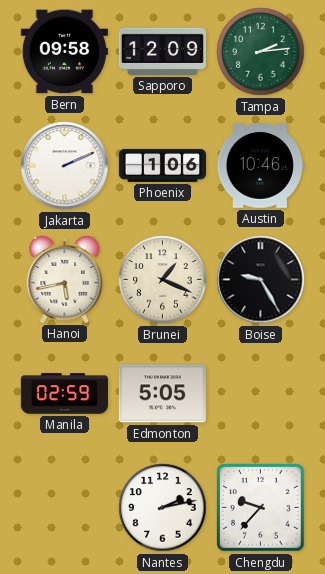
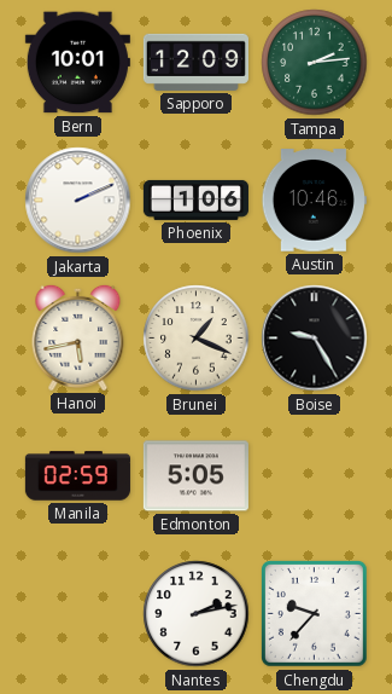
Bern: 09:58 -> 10:01 (77, 63)
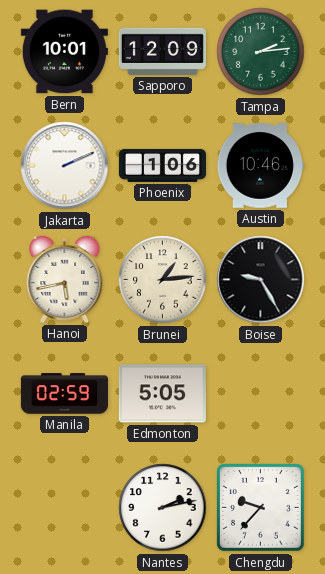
Brunei: 1:19 -> 1:14 (163, 280)
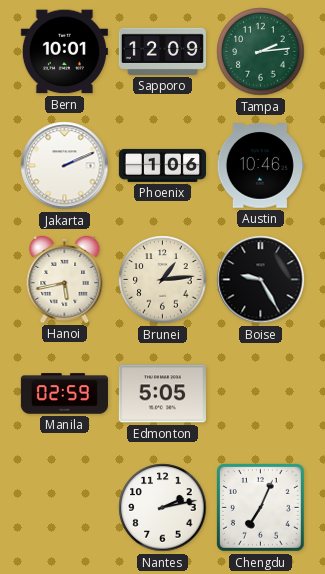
Chengdu: 9:37 -> 7:04 (261, 508)
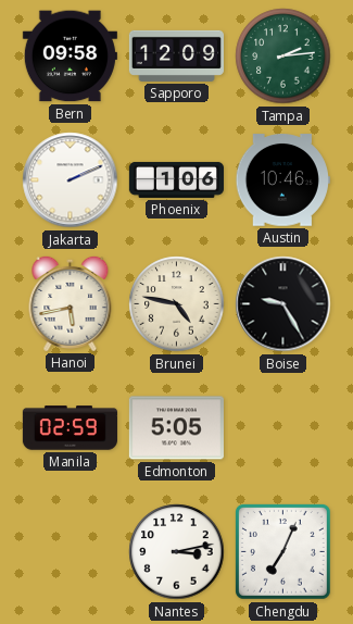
Bern: 10:01 -> 09:58 (70, 57)
Brunei: 1:14 -> 4:47 (177, 304)
Nantes: 2:13 -> 3:13 (177, 552)
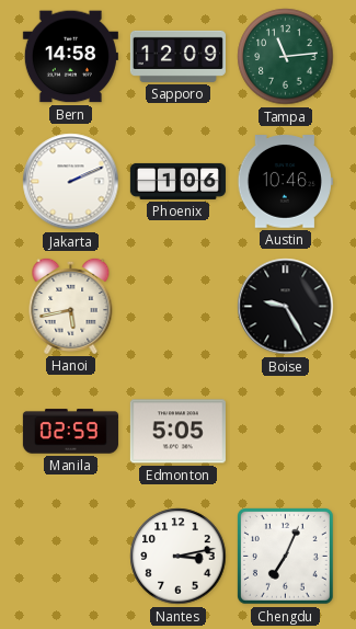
Bern: 09:58 -> 14:58 (70, 57)
Tampa: 2:14 -> 11:14 (286, 57)
Brunei: 4:47 -> none (177, 304)
